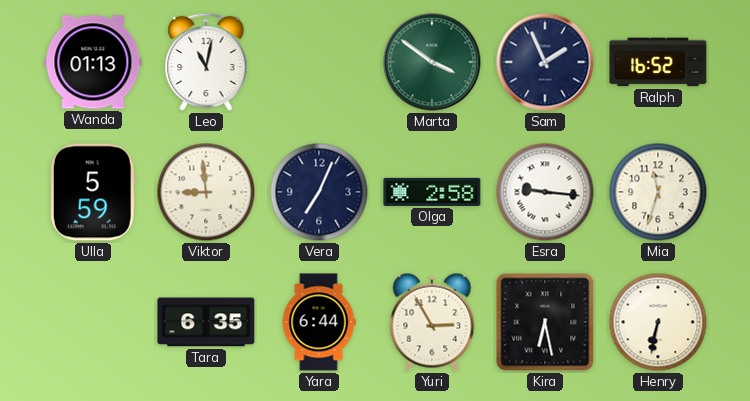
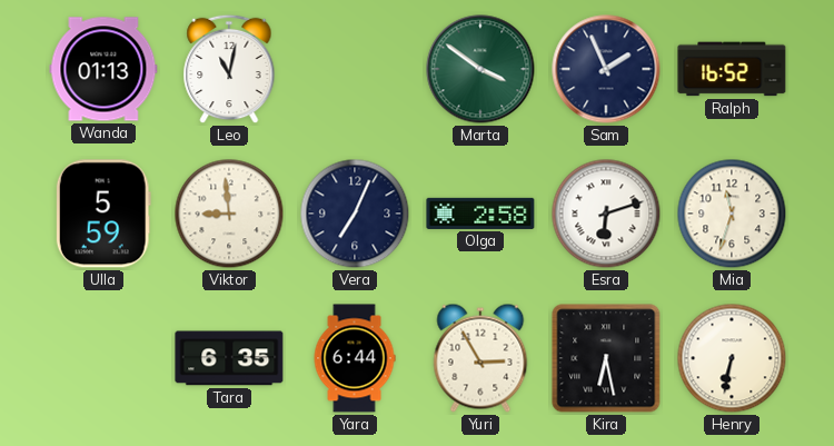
Esra: 9:16 -> 6:12 (606, 214)
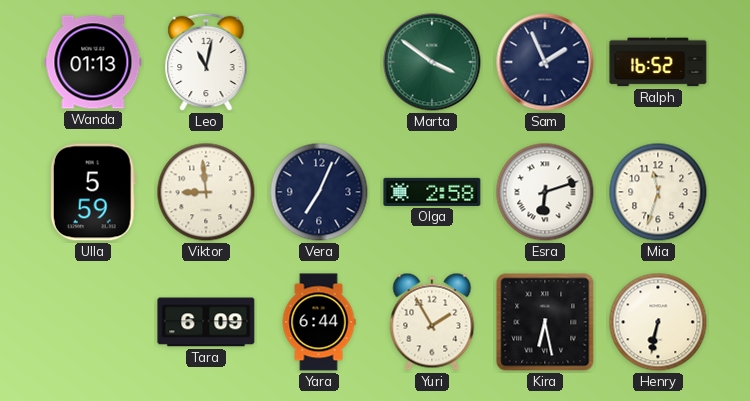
Tara: 6:35 -> 6:09 (206, 322)
Yuri: 2:55 -> 1:55 (432, 322)
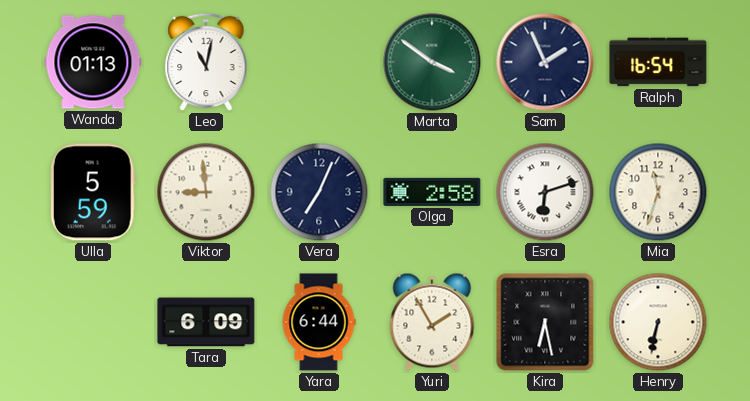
Ralph: 16:52 -> 16:54 (658, 62)
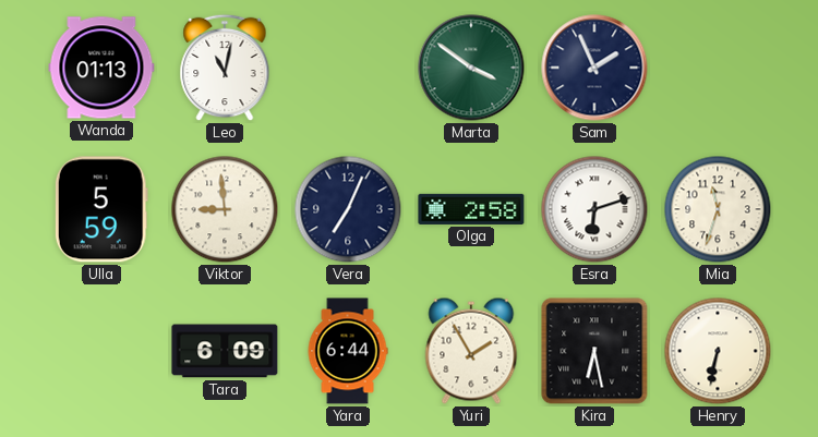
Ralph: 16:54 -> none (658, 62)
